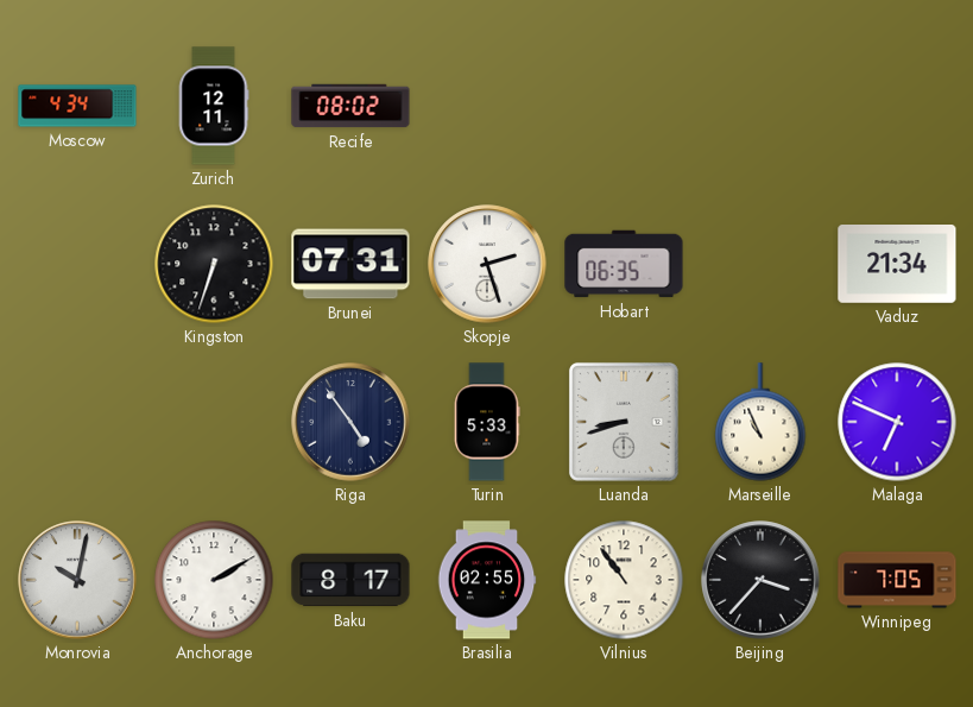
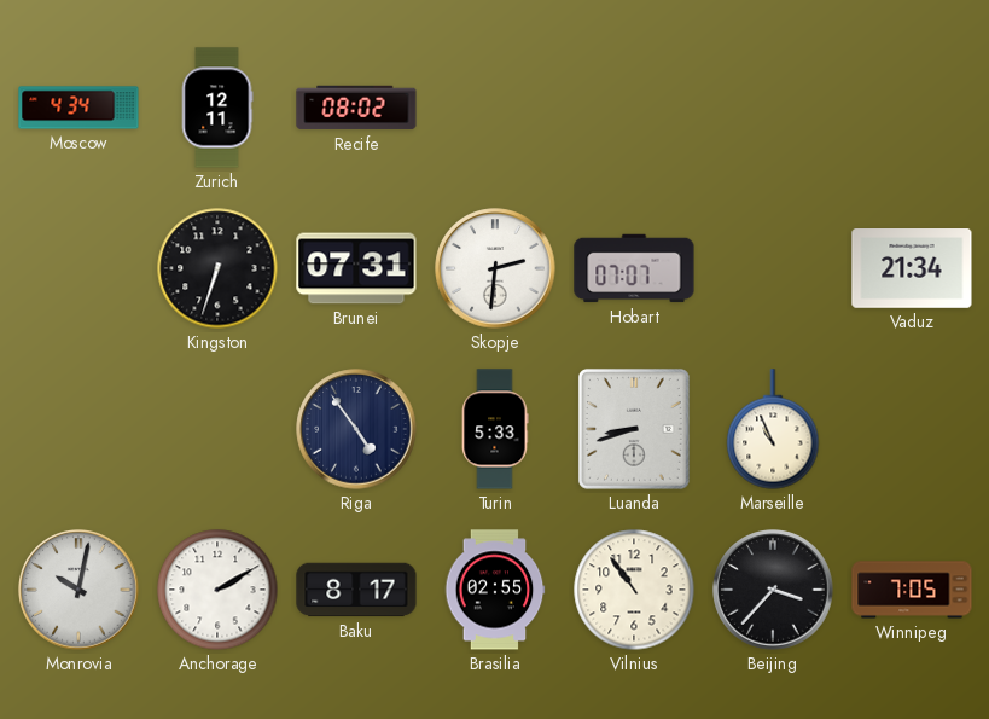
Skopje: 2:27 -> 2:31 (495, 268)
Hobart: 06:35 -> 07:07 (634, 268)
Malaga: 6:49 -> none (897, 422)
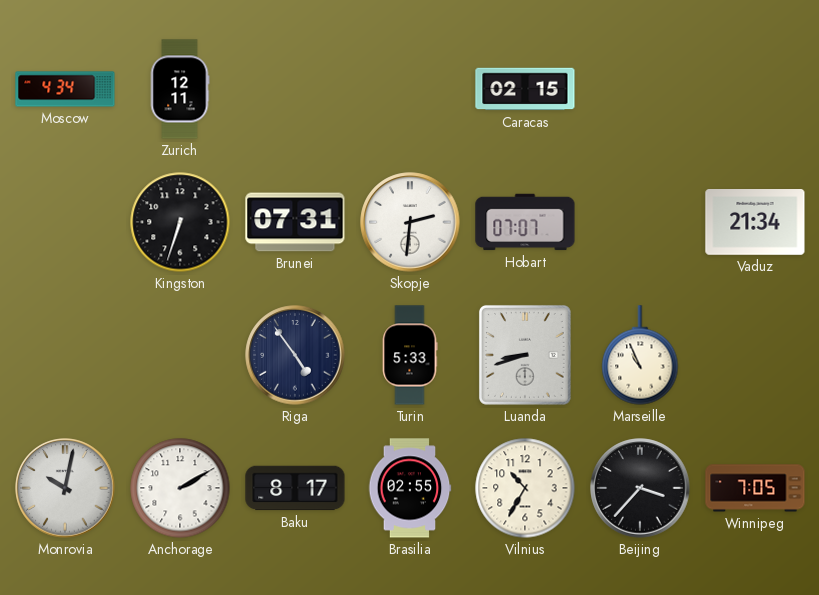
Recife: 08:02 -> none (356, 108)
Caracas: none -> 02:15 (525, 89)
Vilnius: 10:54 -> 10:35 (525, 488)
